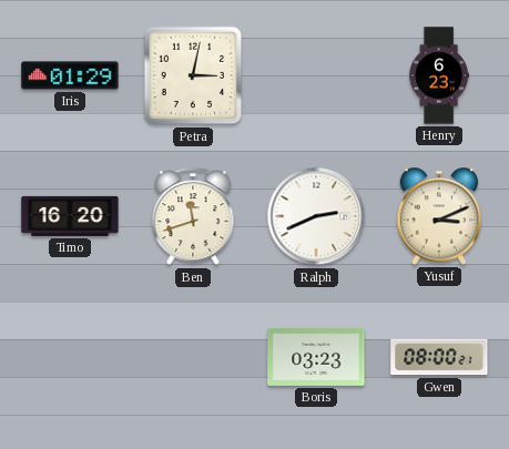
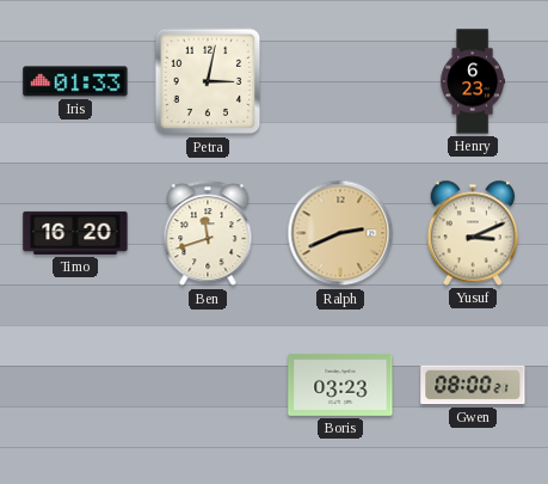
Iris: 01:29 -> 01:33 (75, 81)
Ralph dial: white -> champagne (340, 233)
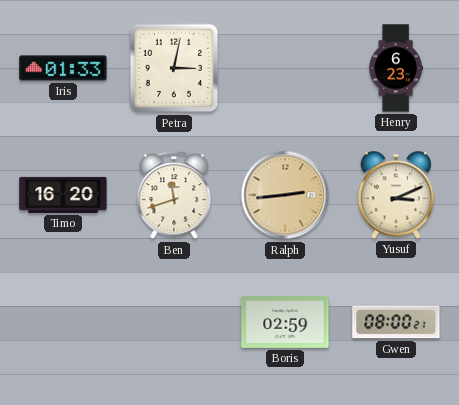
Ralph: 2:41 -> 2:44 (285, 195)
Boris: 03:23 -> 02:59 (285, 322)
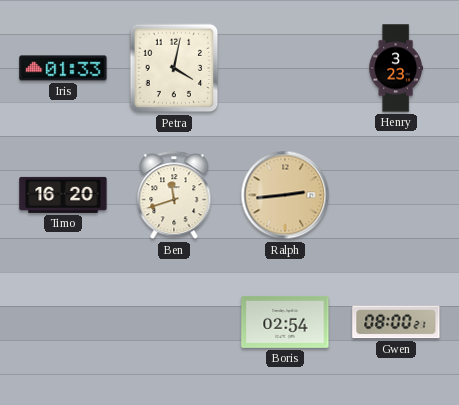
Petra: 3:02 -> 4:02 (174, 68)
Henry: 6:23 -> 3:23 (395, 68)
Yusuf: 3:11 -> none (396, 195)
Boris: 02:59 -> 02:54 (285, 322)
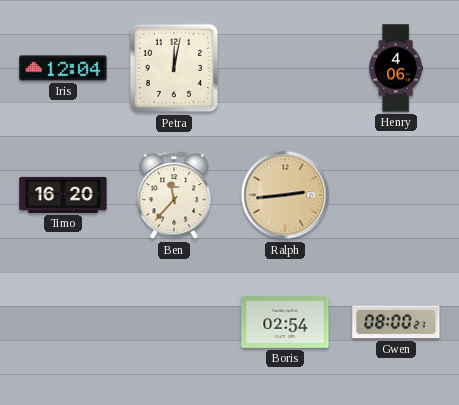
Iris: 01:33 -> 12:04 (63, 68)
Petra: 4:02 -> 12:02 (174, 68)
Henry: 3:23 -> 4:06 (395, 68)
Ben: 11:42 -> 11:37 (174, 196)
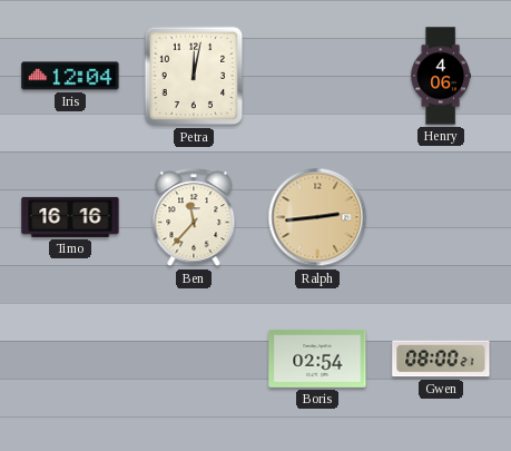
Timo: 16:20 -> 16:16 (70, 217)
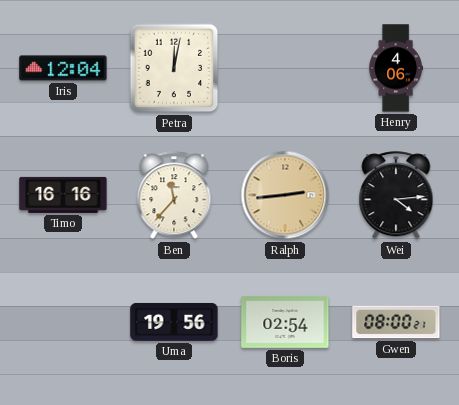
Wei: none -> 4:14 (396, 196)
Uma: none -> 19:56 (174, 322)
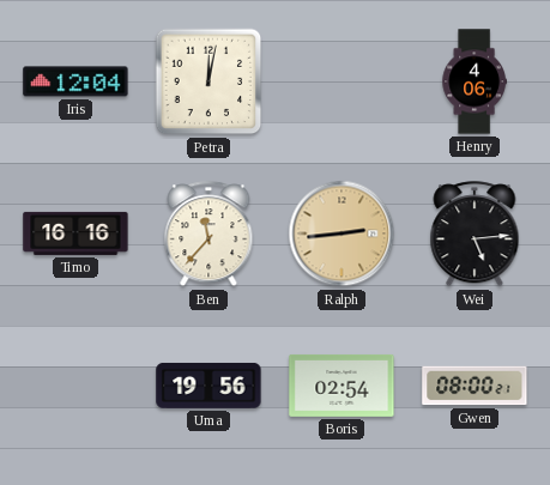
Wei: 4:14 -> 5:14 (475, 235)
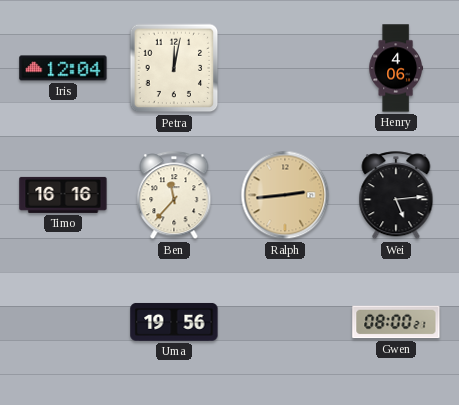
Boris: 02:54 -> none (342, 386)
